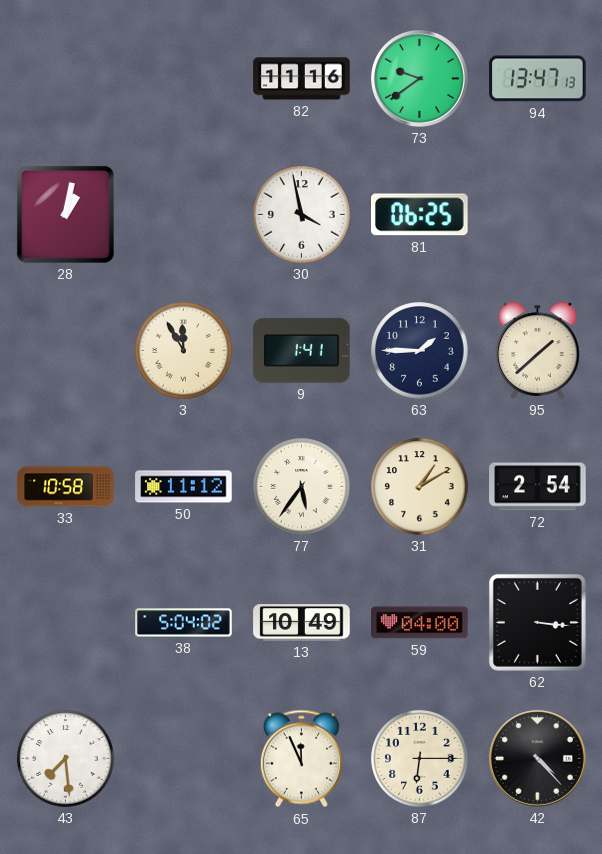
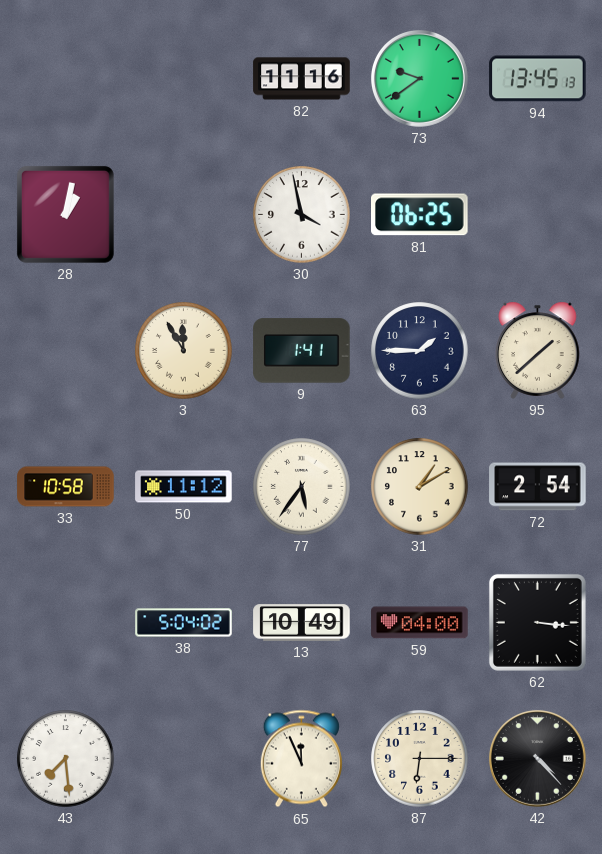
94: 13:47 -> 13:45 (538, 79)
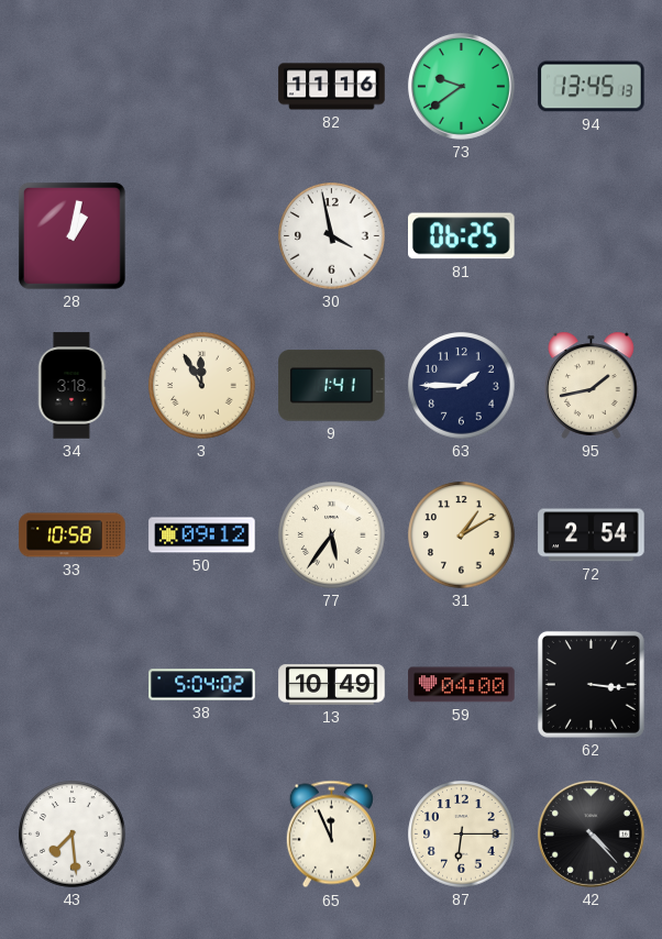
34: none -> 3:18 (71, 386)
95: 1:38 -> 1:43 (592, 385)
50: 11:12 -> 09:12 (202, 535)
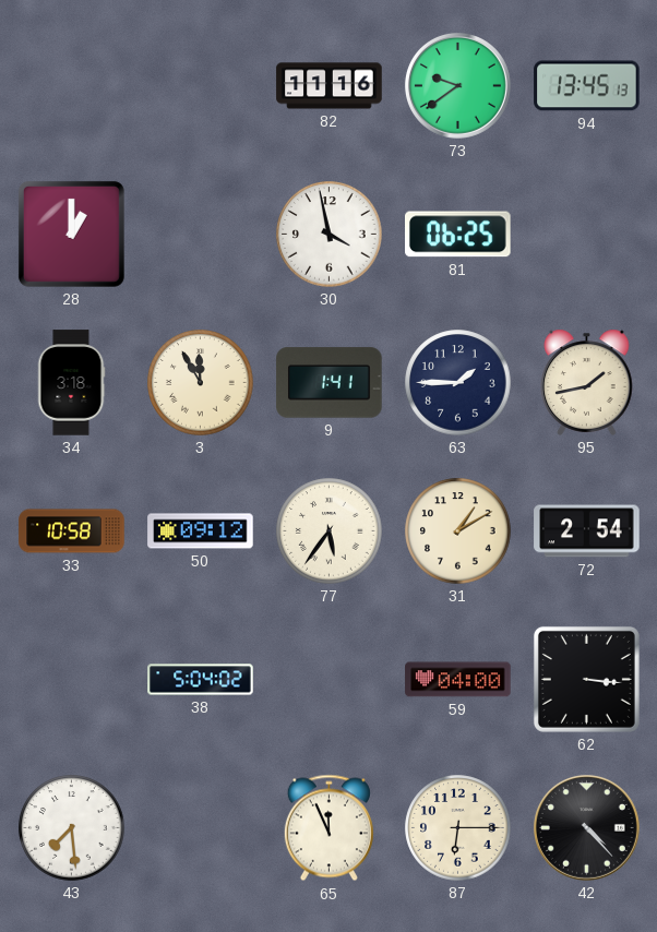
28: 1:02 -> 1:00 (71, 234)
13: 10:49 -> none (332, 685)
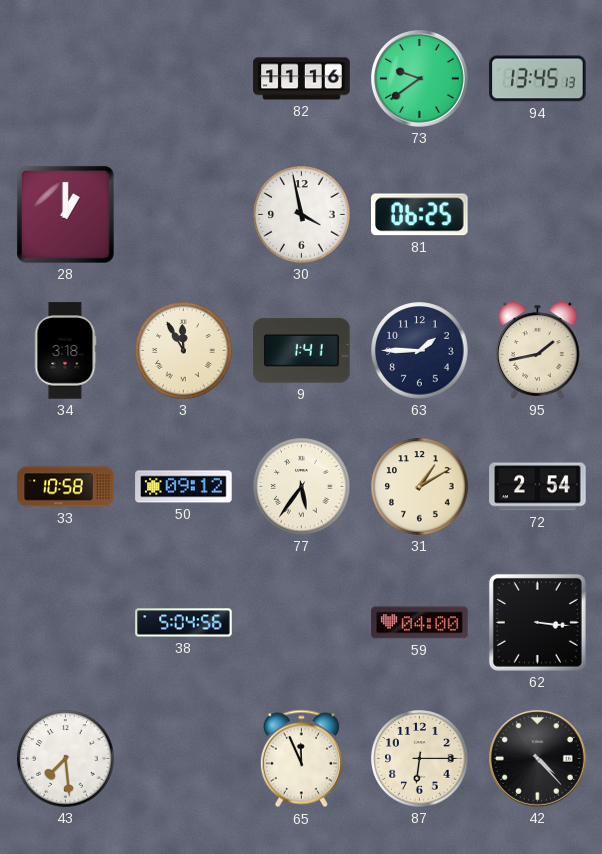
38: 5:04:02 -> 5:04:56 (184, 623)
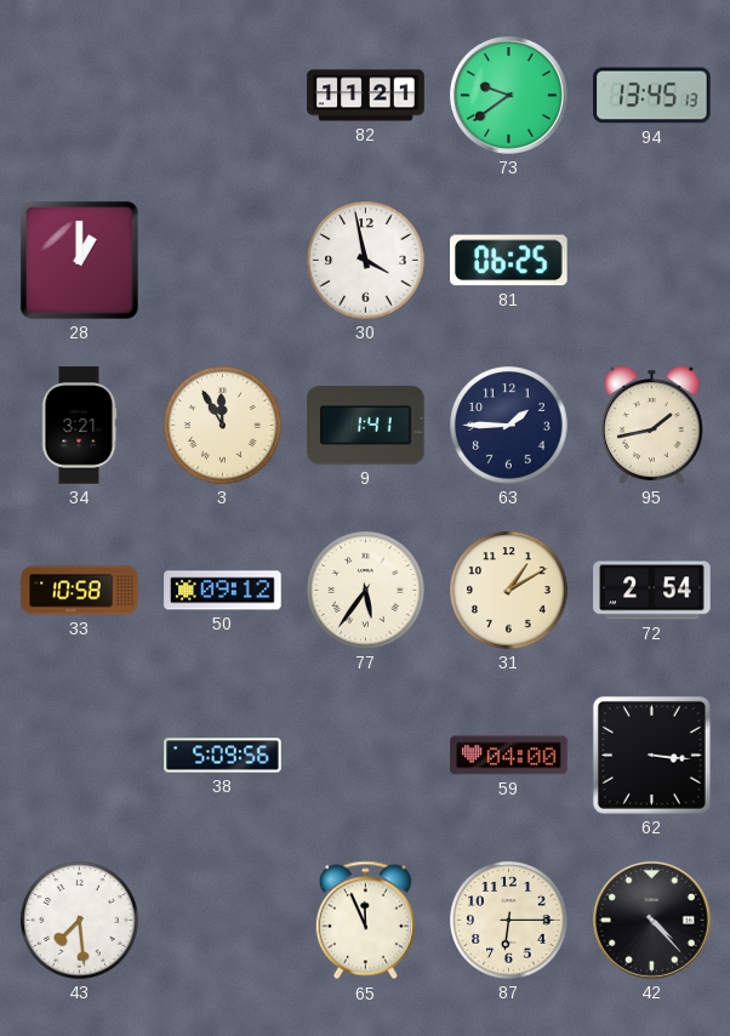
82: 11:16 -> 11:21 (366, 96)
34: 3:18 -> 3:21 (79, 426)
38: 5:04 -> 5:09 (223, 756)
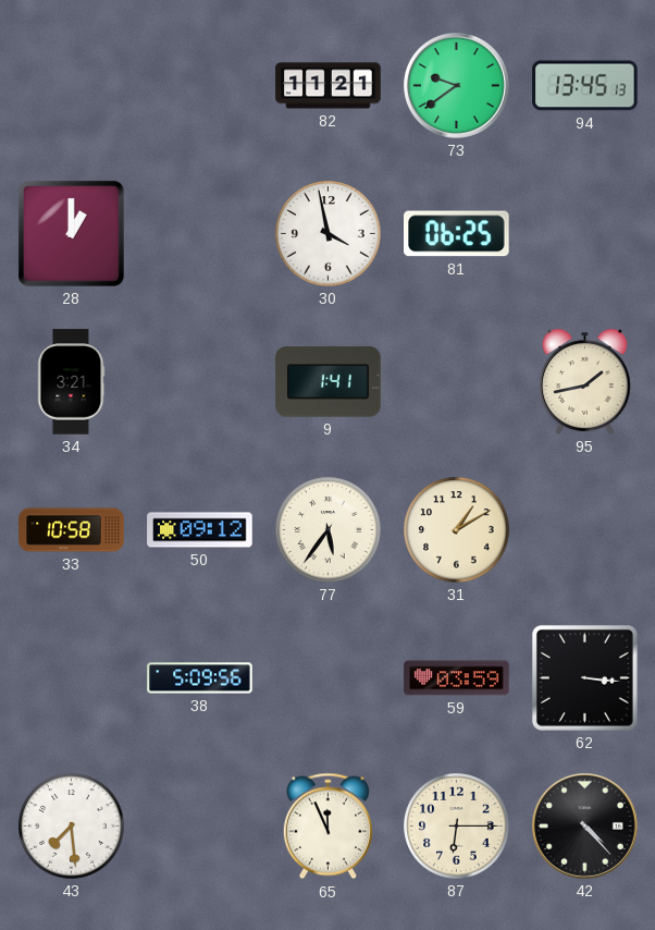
3: 11:55 -> none (223, 426)
63: 1:45 -> none (509, 426)
72: 2:54 -> none (652, 591)
59: 04:00 -> 03:59 (457, 678)
